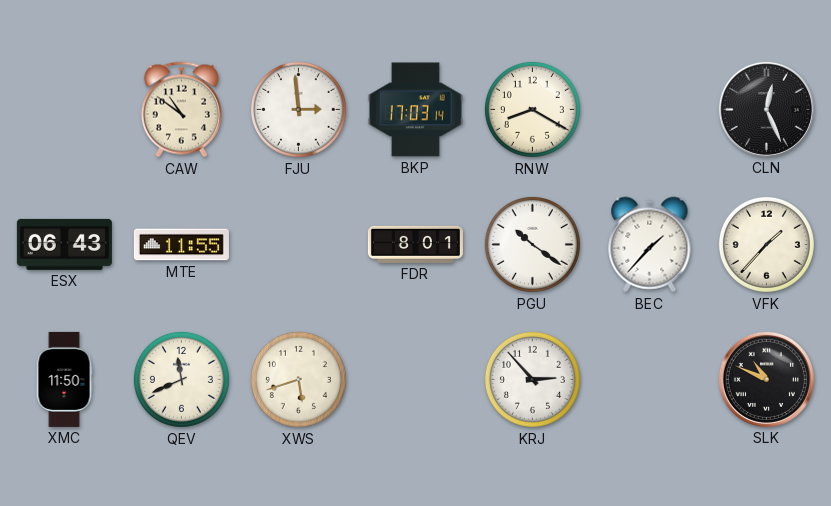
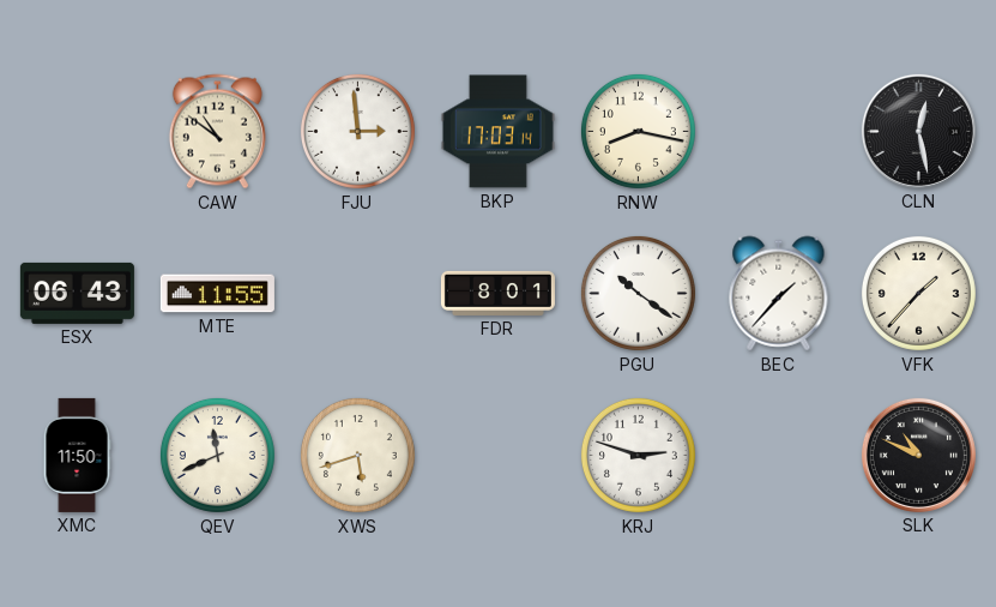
RNW: 8:20 -> 8:17 (638, 131)
CLN: 12:26 -> 12:28 (918, 131)
KRJ: 2:53 -> 2:48 (638, 455)
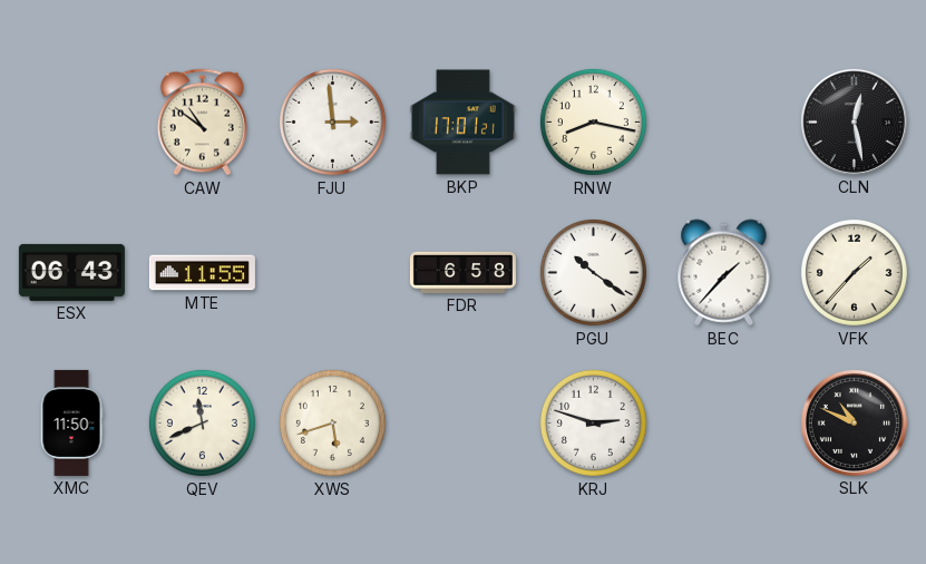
BKP: 17:03 -> 17:01 (462, 123)
FDR: 8:01 -> 6:58 (462, 272)
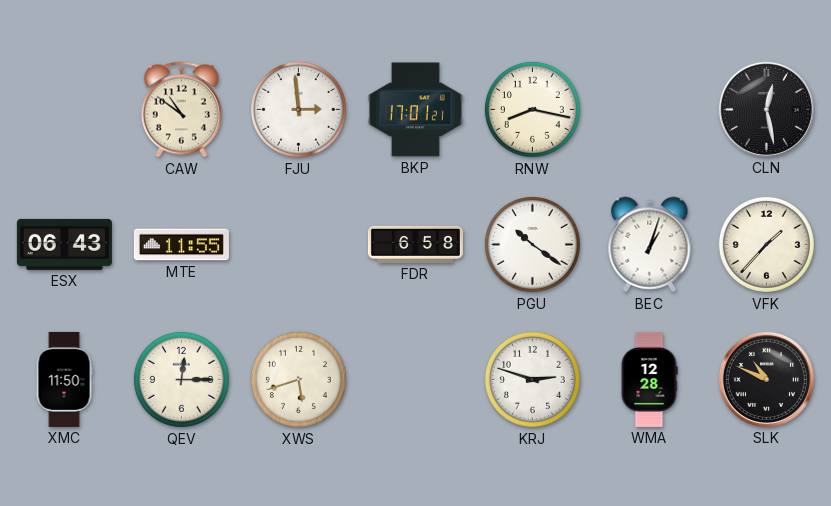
BEC: 1:37 -> 1:03 (650, 245)
QEV: 11:41 -> 12:15 (181, 379)
WMA: none -> 12:28 (649, 379)
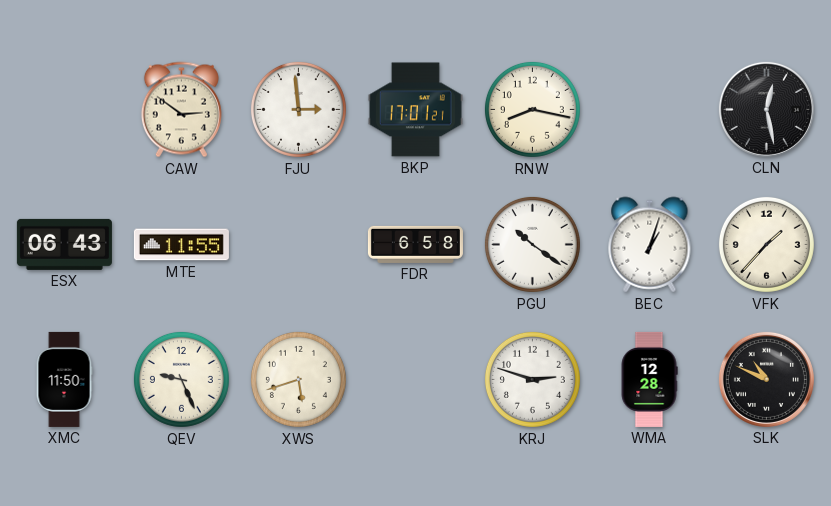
CAW: 10:51 -> 2:51 (181, 110)
QEV: 12:15 -> 9:26 (181, 379)
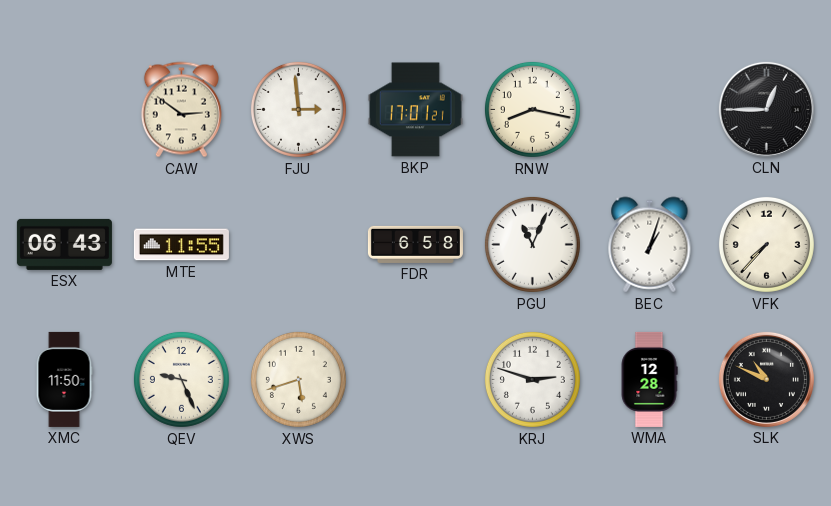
CLN: 12:28 -> 12:45 (766, 109)
PGU: 10:21 -> 11:04 (532, 244)
VFK: 1:37 -> 7:37 (766, 244)
